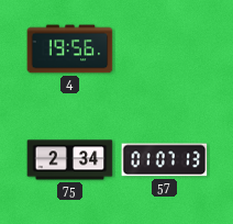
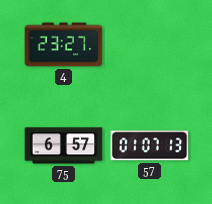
4: 19:56 -> 23:27 (64, 45)
75: 2:34 -> 6:57 (64, 146)
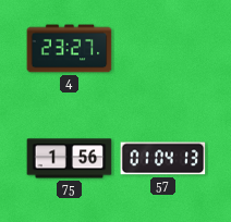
75: 6:57 -> 1:56 (70, 159)
57: 01:07 -> 01:04 (163, 159)
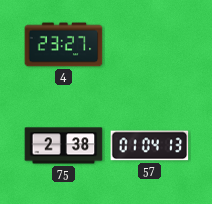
75: 1:56 -> 2:38 (64, 146)
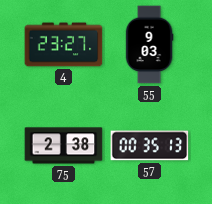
55: none -> 9:03 (149, 45)
57: 01:04 -> 00:35 (150, 146)
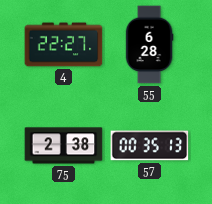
4: 23:27 -> 22:27 (64, 45)
55: 9:03 -> 6:28 (149, 45)
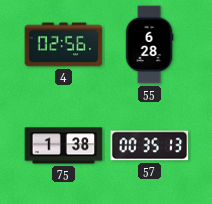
4: 22:27 -> 02:56 (64, 45)
75: 2:38 -> 1:38 (64, 146)
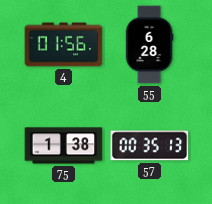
4: 02:56 -> 01:56 (64, 45)
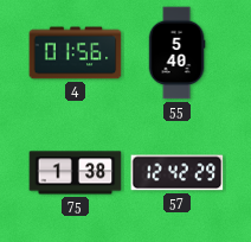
55: 6:28 -> 5:40 (176, 53)
57: 00:35 -> 12:42 (178, 173)
